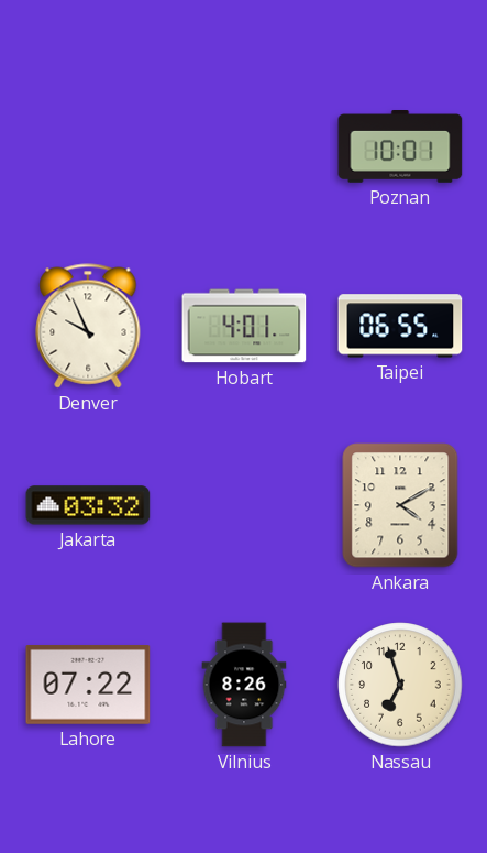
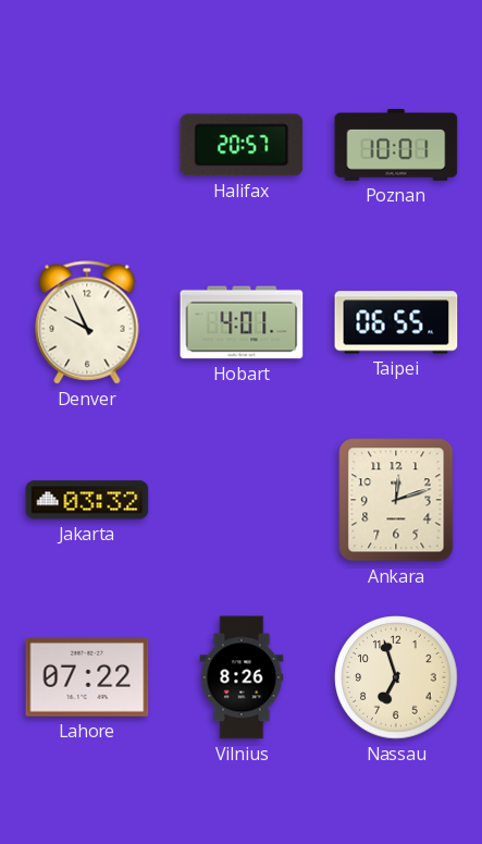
Halifax: none -> 20:57 (242, 145)
Ankara: 4:10 -> 12:12 (396, 500)
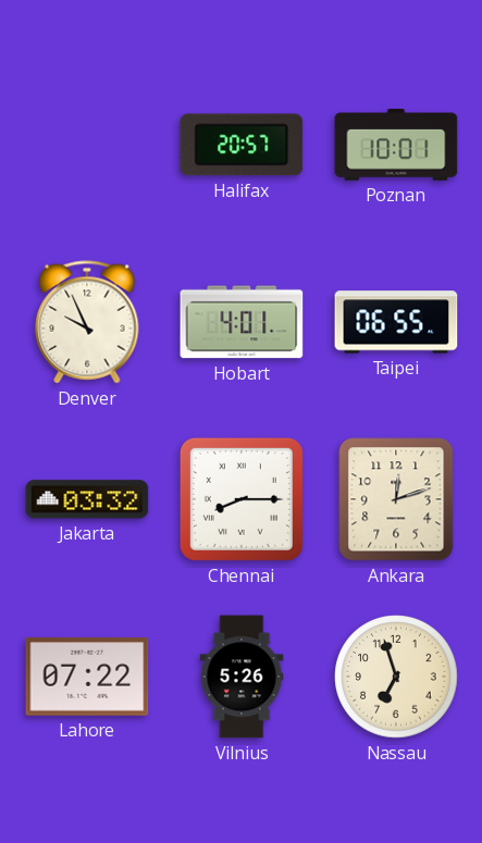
Chennai: none -> 8:15 (242, 499)
Vilnius: 8:26 -> 5:26 (242, 677)
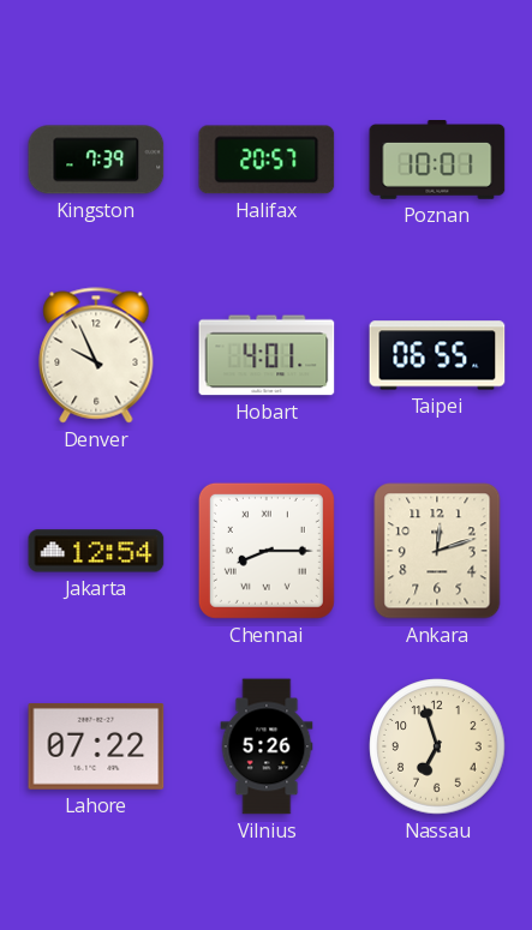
Kingston: none -> 7:39 (96, 160)
Jakarta: 03:32 -> 12:54 (96, 551)
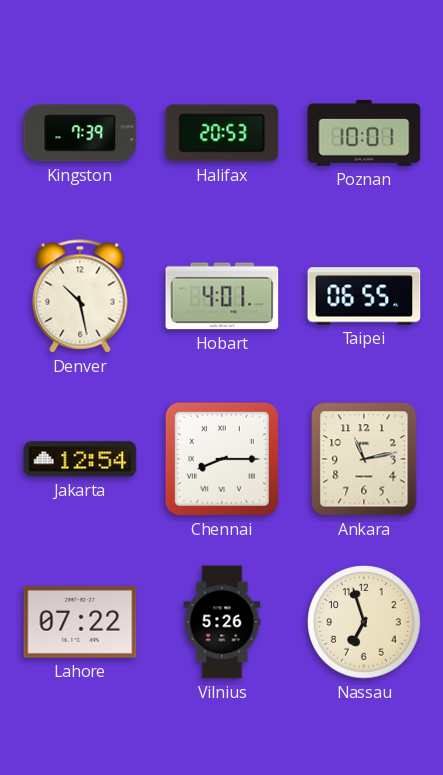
Halifax: 20:57 -> 20:53 (222, 133)
Denver: 9:56 -> 10:28 (80, 296)
Ankara: 12:12 -> 11:13 (364, 459)
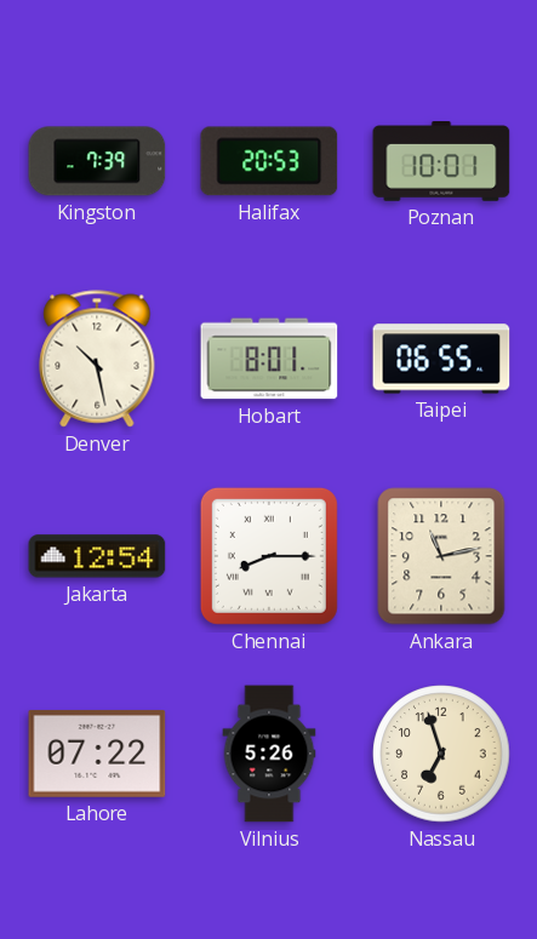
Hobart: 4:01 -> 8:01 (269, 359)
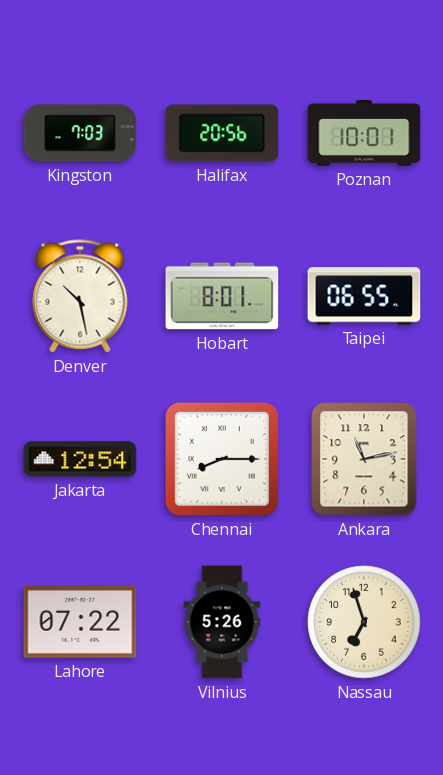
Kingston: 7:39 -> 7:03 (80, 133)
Halifax: 20:53 -> 20:56 (222, 133)
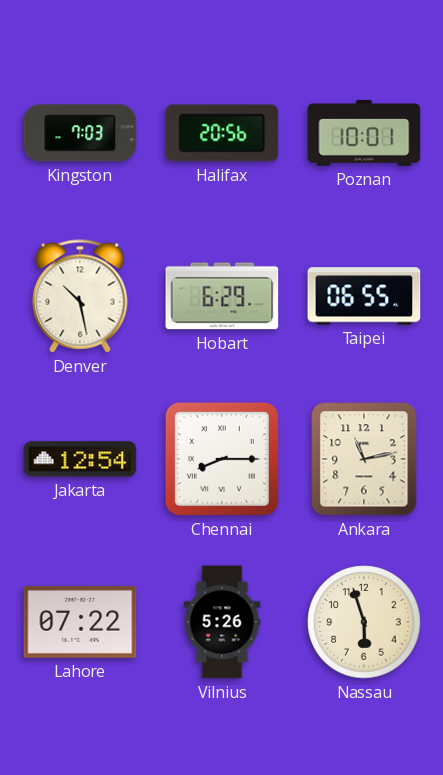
Hobart: 8:01 -> 6:29 (222, 296)
Nassau: 6:57 -> 5:57 (364, 622)
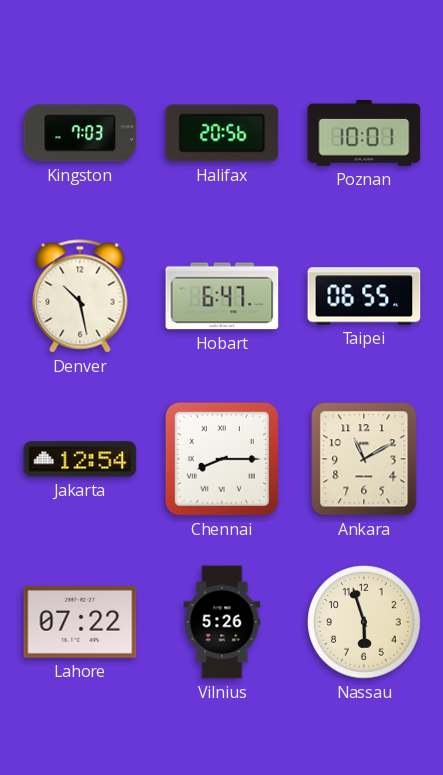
Hobart: 6:29 -> 6:47 (222, 296)
Ankara: 11:13 -> 11:10 (364, 459)
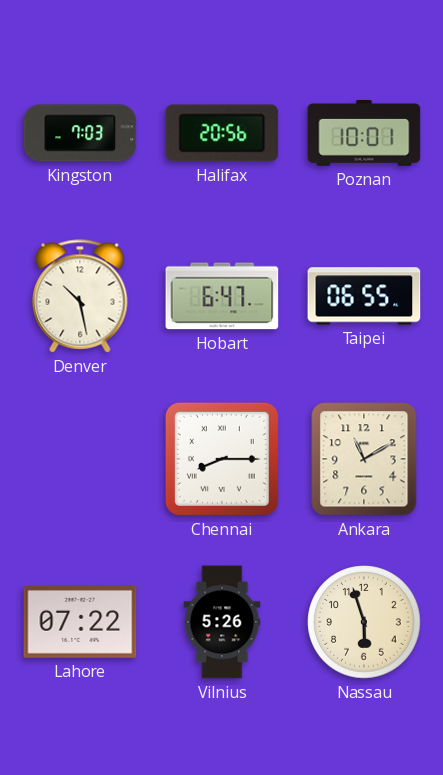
Jakarta: 12:54 -> none (80, 459)
